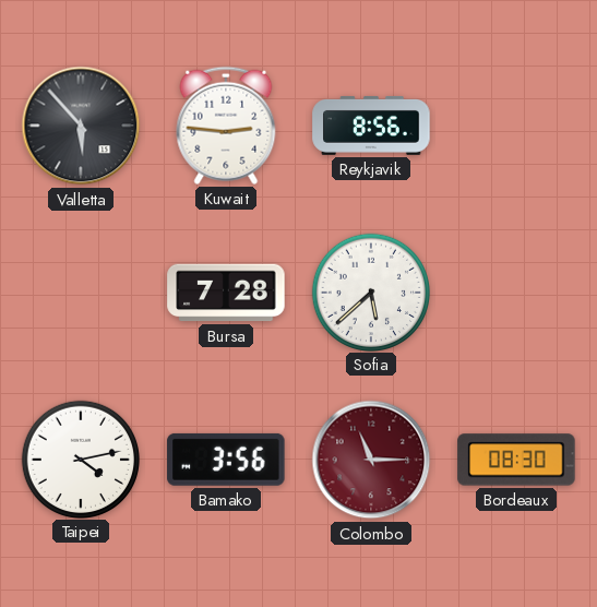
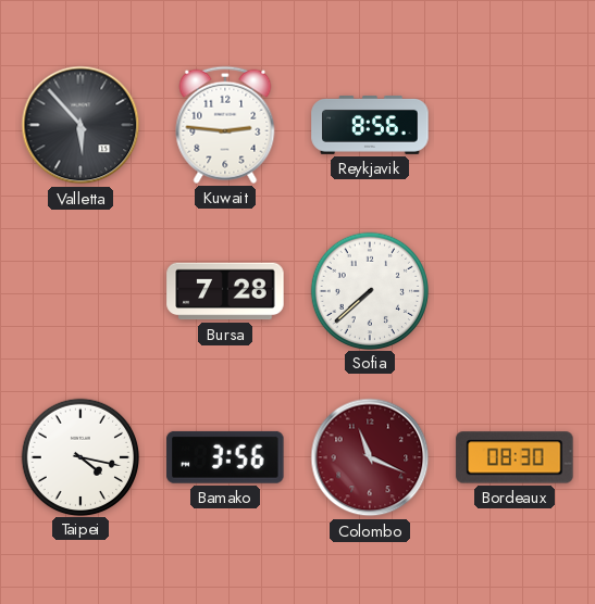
Sofia: 5:38 -> 7:38 (369, 290)
Taipei: 4:13 -> 4:17 (79, 456)
Colombo: 11:15 -> 11:19 (370, 457)
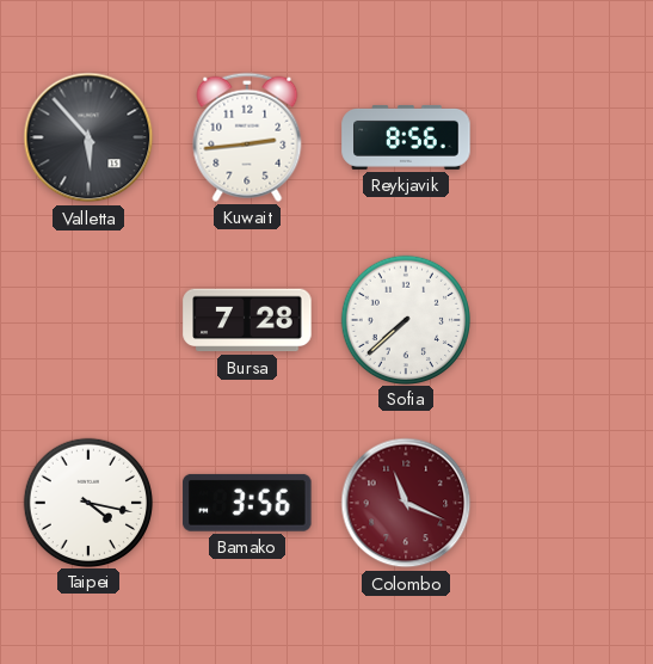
Kuwait: 2:46 -> 2:44 (247, 137)
Bordeaux: 08:30 -> none (515, 457)
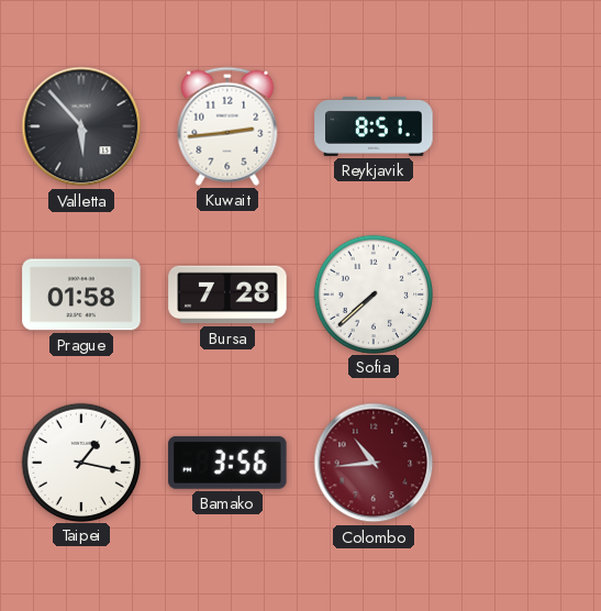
Reykjavik: 8:56 -> 8:51 (374, 126)
Prague: none -> 01:58 (81, 295)
Taipei: 4:17 -> 1:17 (80, 462)
Colombo: 11:19 -> 10:44 (374, 463)
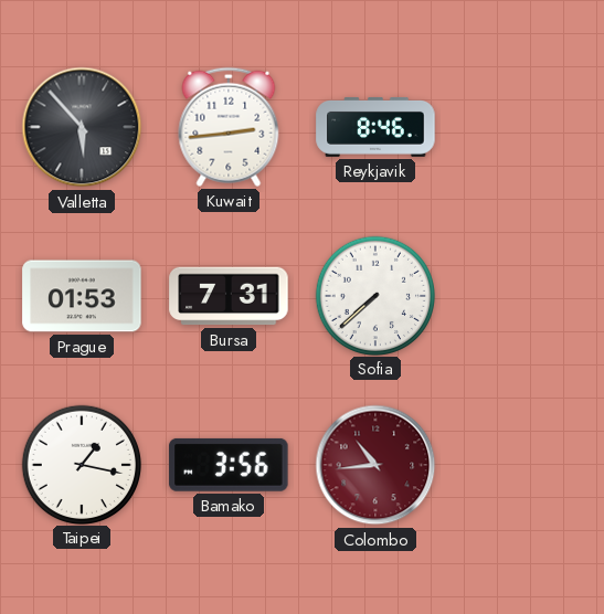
Reykjavik: 8:51 -> 8:46 (375, 127)
Prague: 01:58 -> 01:53 (82, 296)
Bursa: 7:28 -> 7:31 (229, 296)
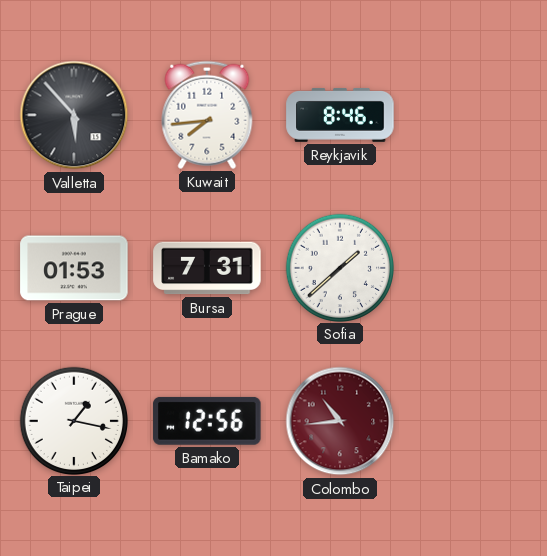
Kuwait: 2:44 -> 7:44 (207, 115)
Sofia: 7:38 -> 1:38 (339, 267)
Bamako: 3:56 -> 12:56 (207, 421)
